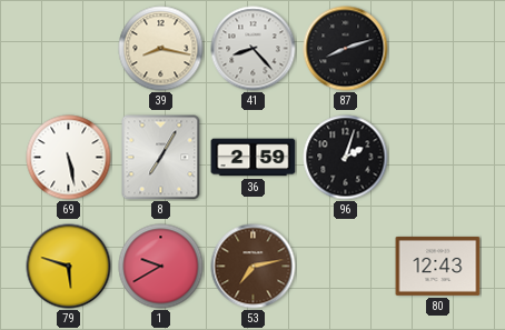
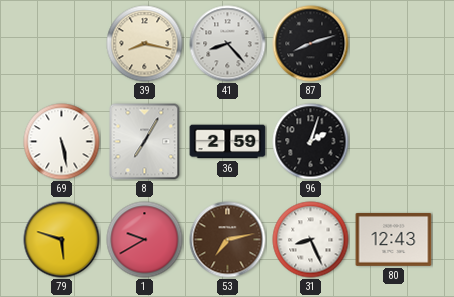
31: none -> 8:26 (311, 240)
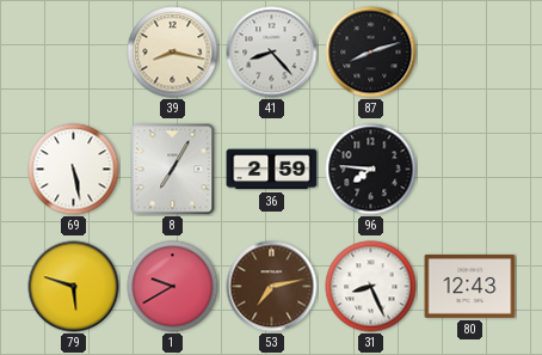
96: 2:03 -> 7:46 (371, 170)
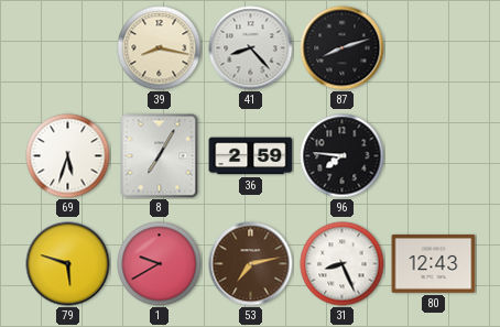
69: 5:28 -> 5:33 (68, 156)
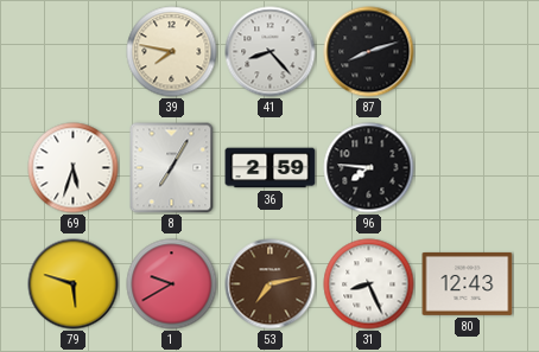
39: 8:17 -> 7:47 (172, 52)
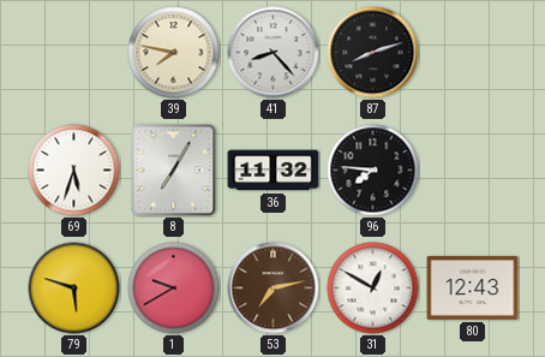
36: 2:59 -> 11:32 (274, 171)
31: 8:26 -> 12:50 (373, 288)
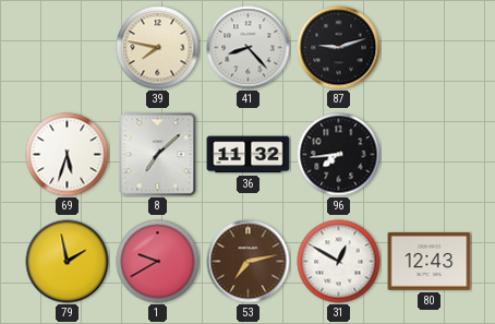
87: 8:12 -> 9:12 (339, 48)
8: 7:05 -> 7:08 (158, 155)
96: 7:46 -> 7:44 (339, 155)
79: 5:48 -> 1:58 (68, 262)
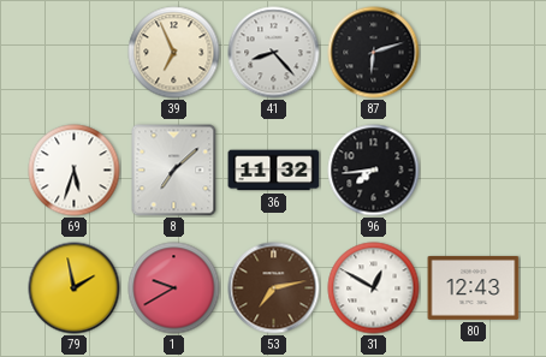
39: 7:47 -> 6:56 (174, 53)
87: 9:12 -> 6:12 (374, 53)
